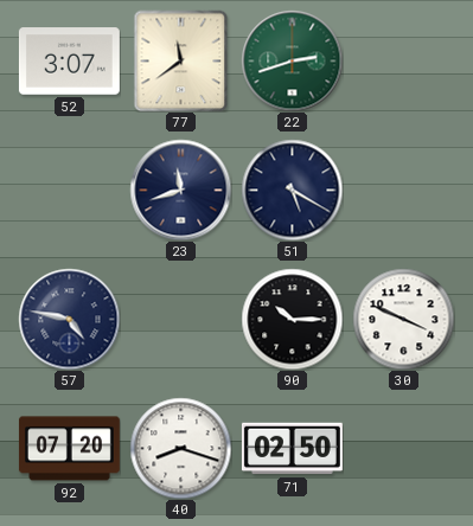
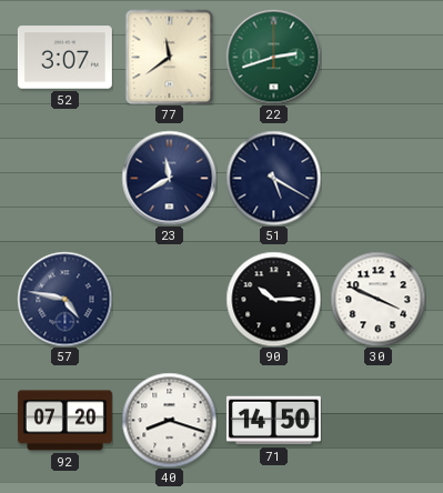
23: 11:42 -> 11:40 (169, 178)
71: 02:50 -> 14:50 (273, 421)
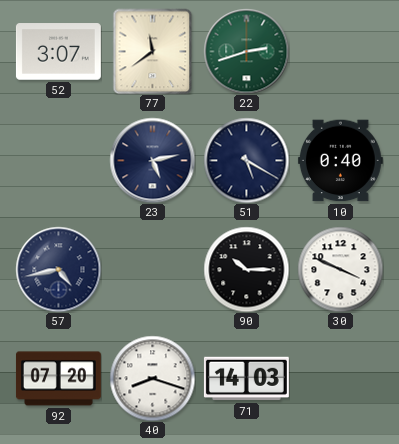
23: 11:40 -> 5:13 (152, 160)
10: none -> 0:40 (340, 161)
57: 4:47 -> 4:43 (58, 269)
71: 14:50 -> 14:03 (246, 379)
